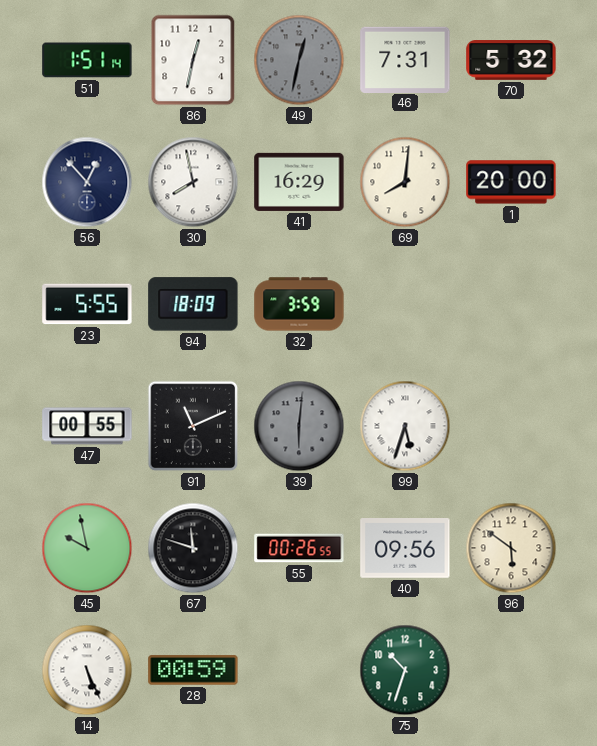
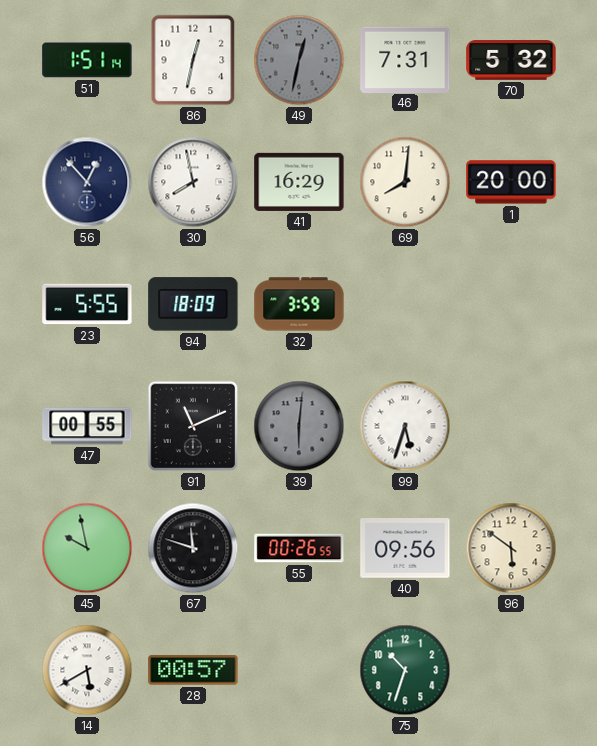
14: 5:26 -> 5:40 (87, 670)
28: 00:59 -> 00:57 (193, 670)
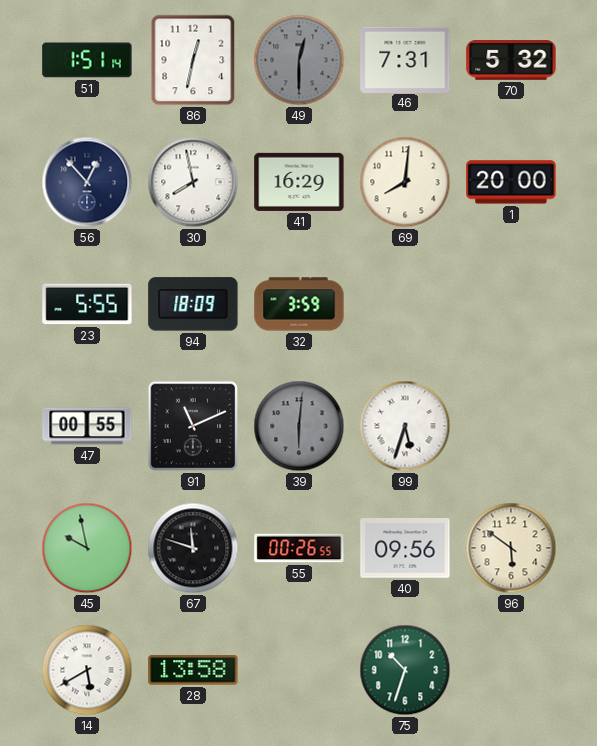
49: 12:32 -> 12:30 (299, 60)
28: 00:57 -> 13:58 (193, 670)
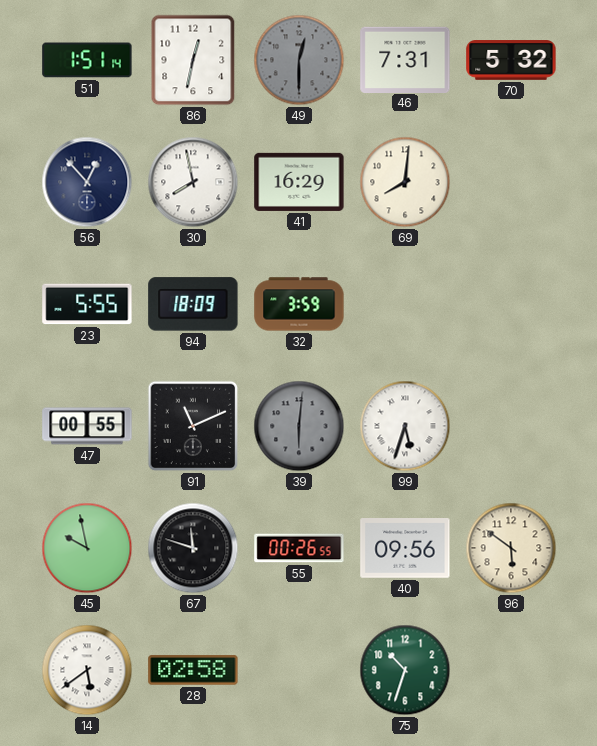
1: 20:00 -> none (511, 182)
14: 5:40 -> 5:39 (87, 670)
28: 13:58 -> 02:58 (193, 670)
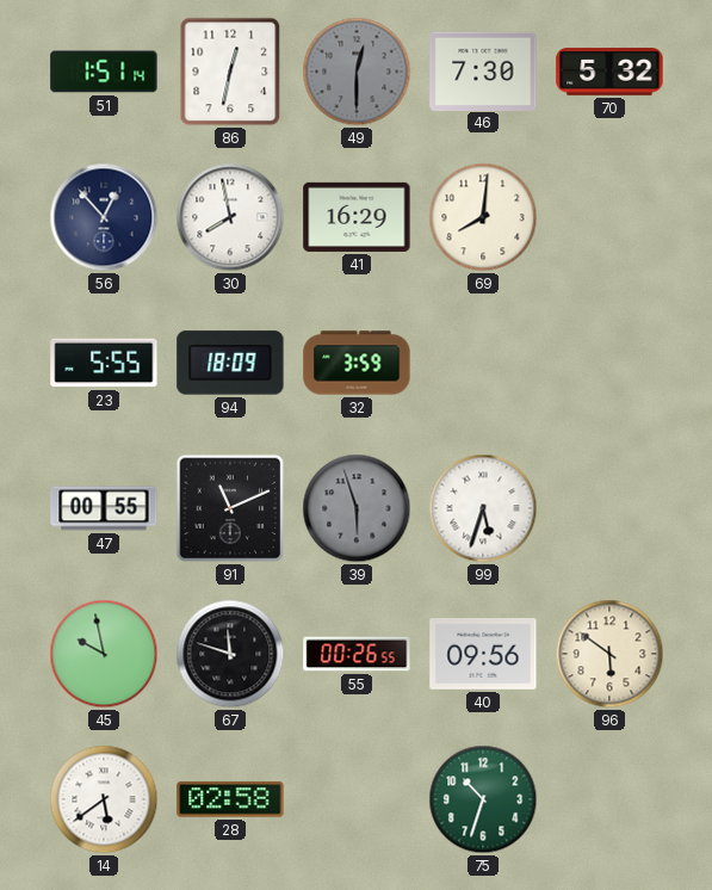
46: 7:31 -> 7:30 (483, 70)
39: 6:01 -> 5:57 (357, 508)
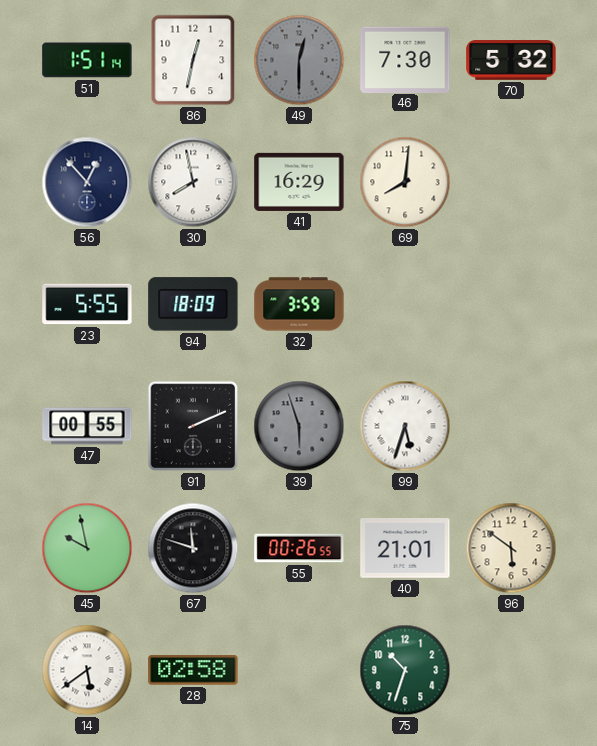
91: 11:11 -> 2:11 (193, 426)
40: 09:56 -> 21:01 (405, 549)
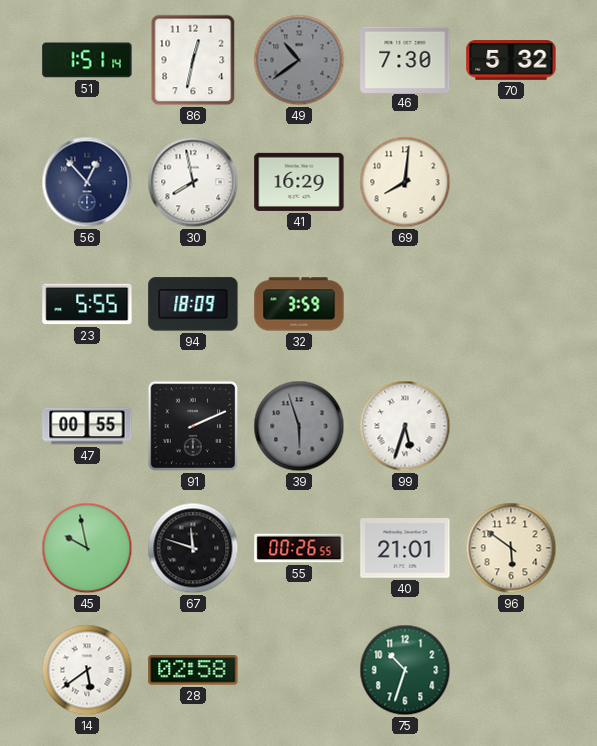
49: 12:30 -> 10:39 (299, 60)
